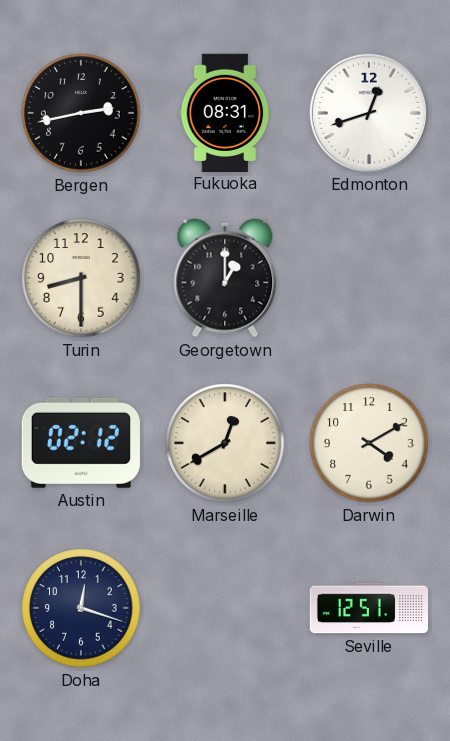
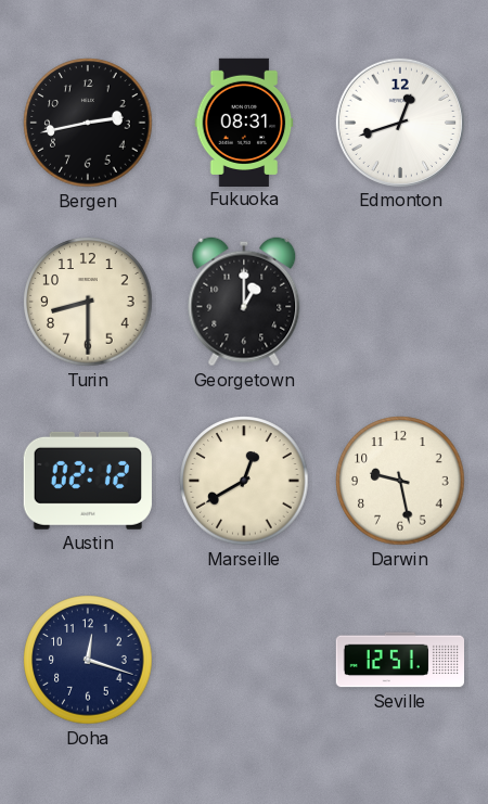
Darwin: 4:10 -> 9:28 (400, 481)
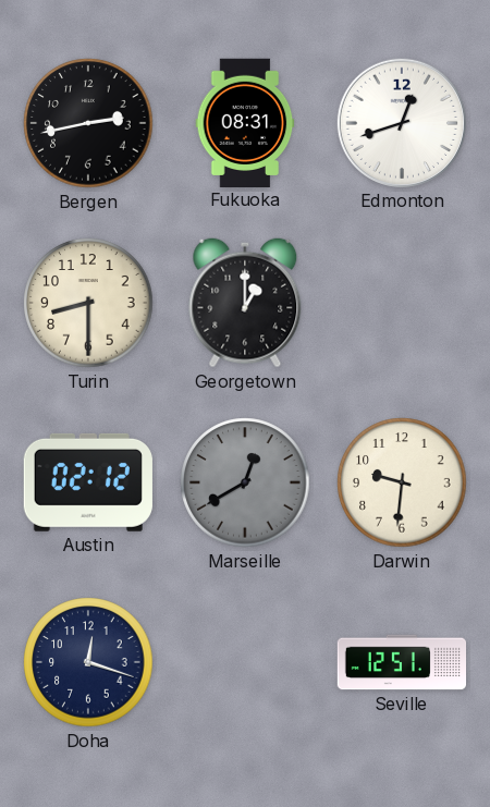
Marseille dial: cream -> grey (245, 482)
Darwin: 9:28 -> 9:31 (402, 482)
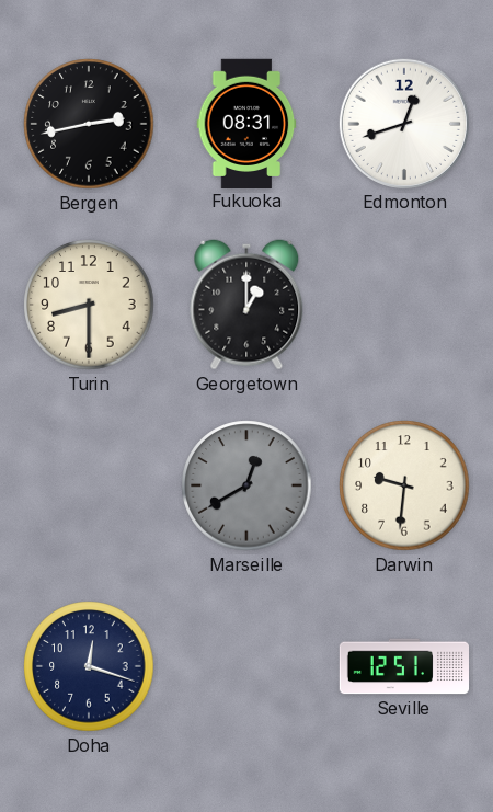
Austin: 02:12 -> none (88, 482)
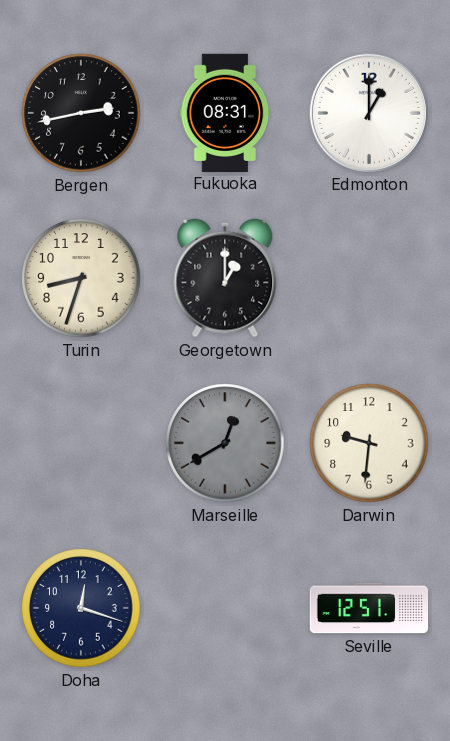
Edmonton: 12:42 -> 1:00 (369, 113)
Turin: 8:30 -> 8:33 (81, 278)
